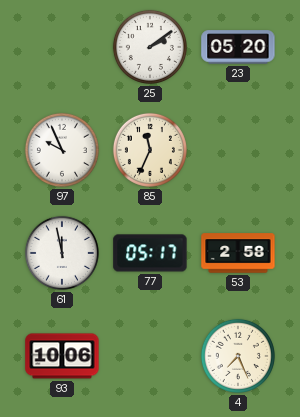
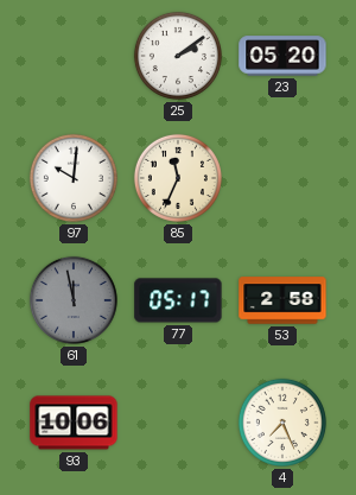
97: 9:56 -> 10:01 (74, 178)
61 dial: white -> grey (74, 300)
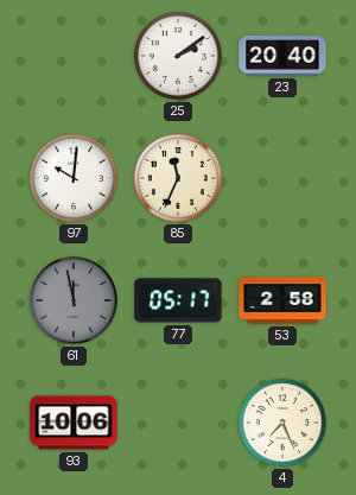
23: 05:20 -> 20:40 (282, 56)
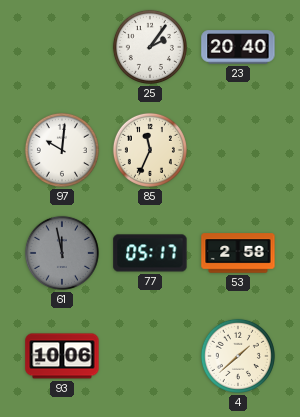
25: 2:09 -> 2:06 (150, 47)
4: 7:26 -> 1:38 (238, 356)
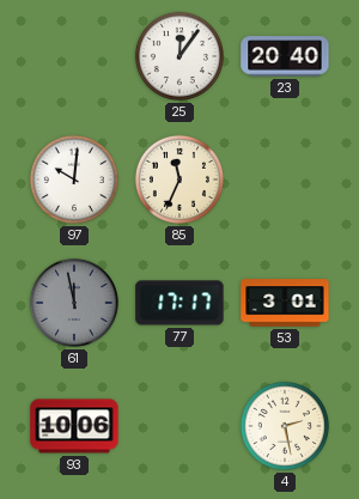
25: 2:06 -> 12:06 (180, 56)
77: 05:17 -> 17:17 (180, 303)
53: 2:58 -> 3:01 (285, 303)
4: 1:38 -> 2:28 (285, 426)
